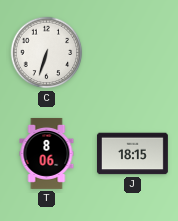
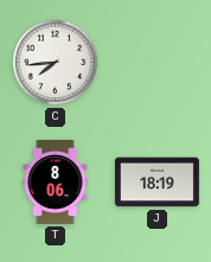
C: 6:33 -> 7:44 (56, 63)
J: 18:15 -> 18:19 (156, 183)
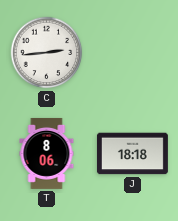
C: 7:44 -> 2:44 (47, 53)
J: 18:19 -> 18:18 (132, 154)
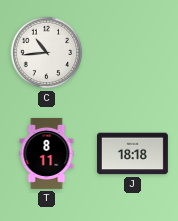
C: 2:44 -> 10:44 (47, 53)
T: 8:06 -> 8:11 (47, 153)
